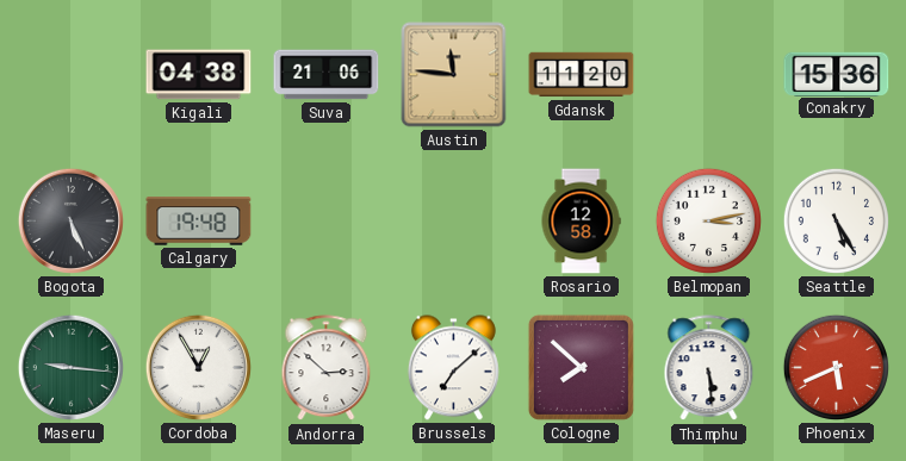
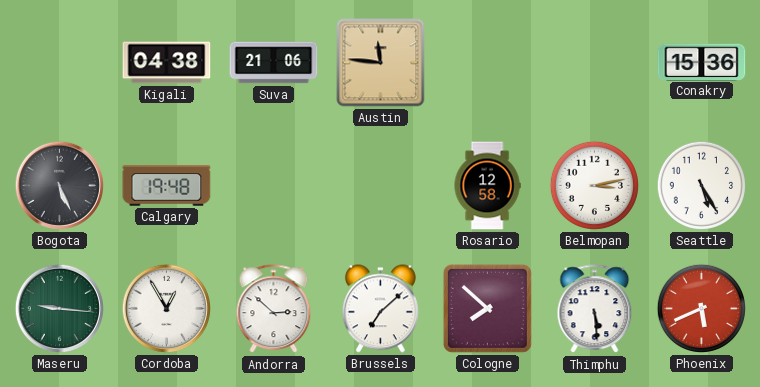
Gdansk: 11:20 -> none (582, 75)
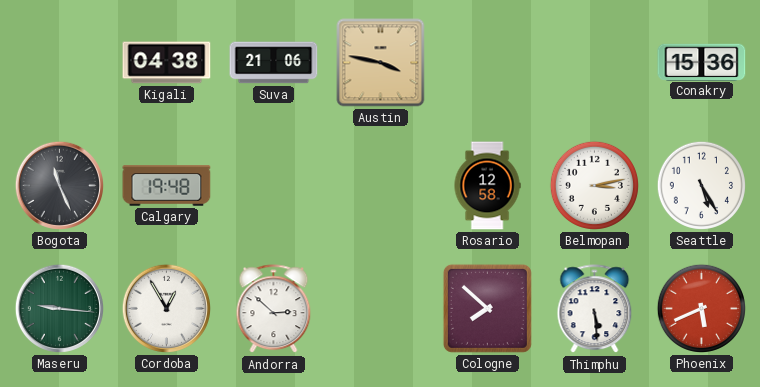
Austin: 11:46 -> 3:47 (381, 63)
Bogota: 5:26 -> 11:26 (59, 185)
Brussels: 7:08 -> none (380, 309)
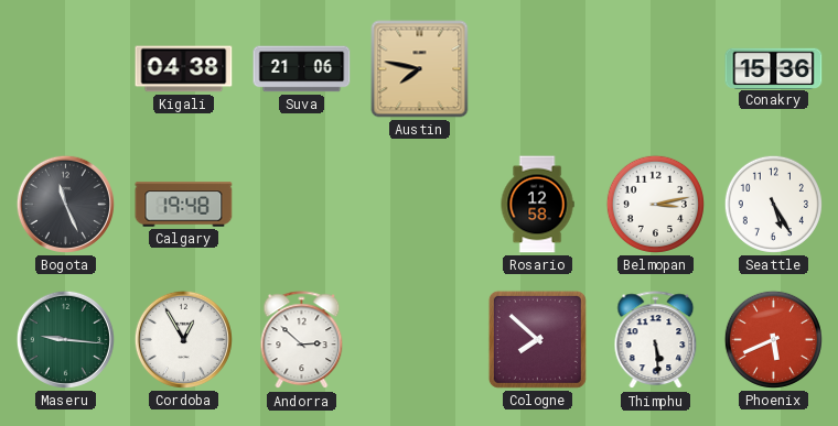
Austin: 3:47 -> 7:47 (420, 69)
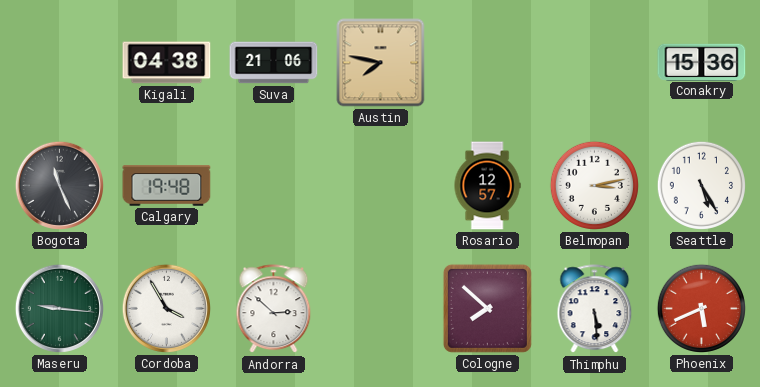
Rosario: 12:58 -> 12:57 (487, 186)
Cordoba: 12:55 -> 3:55 (166, 308)
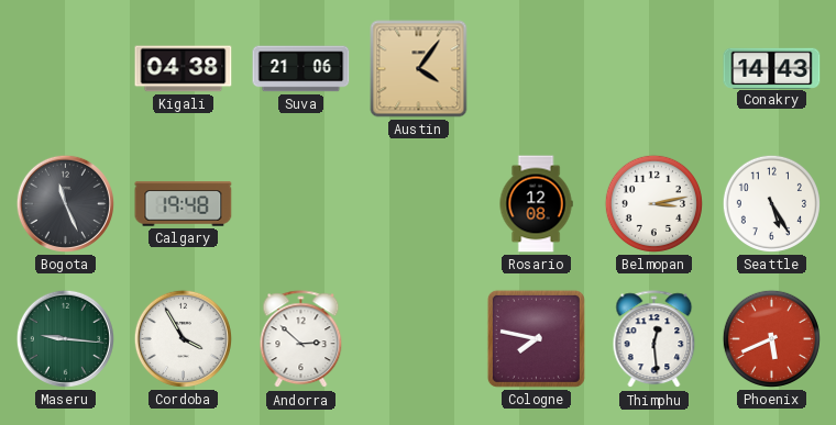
Austin: 7:47 -> 4:06 (419, 69)
Conakry: 15:36 -> 14:43 (772, 68)
Rosario: 12:57 -> 12:08 (536, 204)
Cologne: 7:52 -> 7:47 (536, 338)
Thimphu: 5:29 -> 12:29 (654, 339)
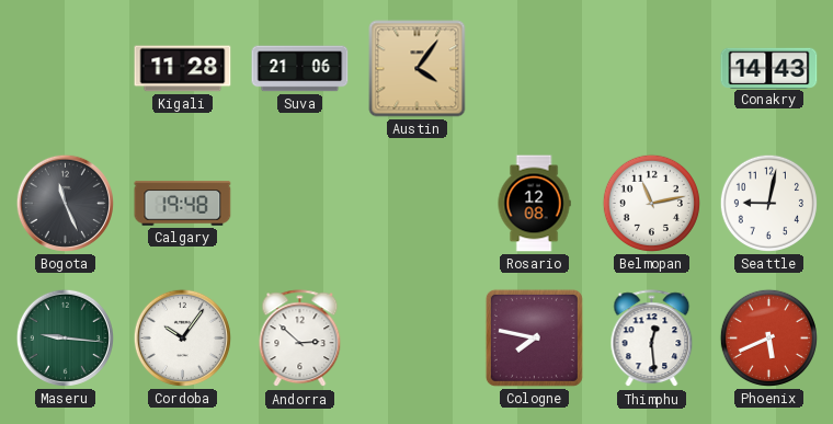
Kigali: 04:38 -> 11:28 (183, 69)
Belmopan: 3:13 -> 11:13 (651, 203)
Seattle: 5:25 -> 9:02 (768, 203)
Cordoba: 3:55 -> 10:06 (182, 337)
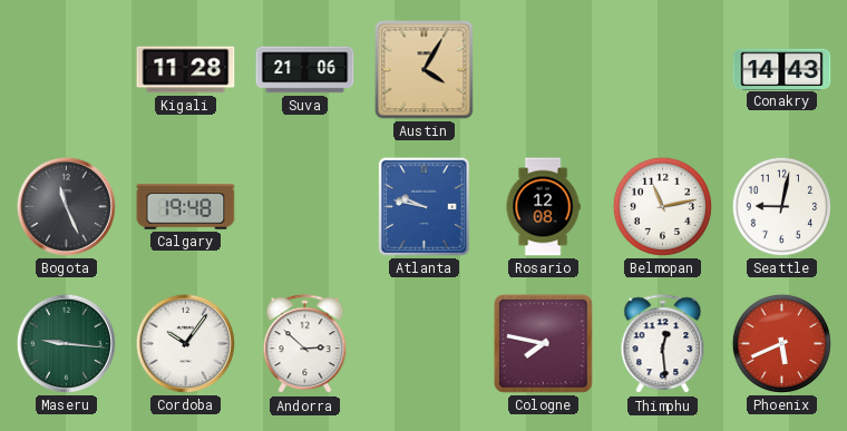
Austin: 4:06 -> 4:05 (425, 70)
Atlanta: none -> 9:47 (423, 206)
